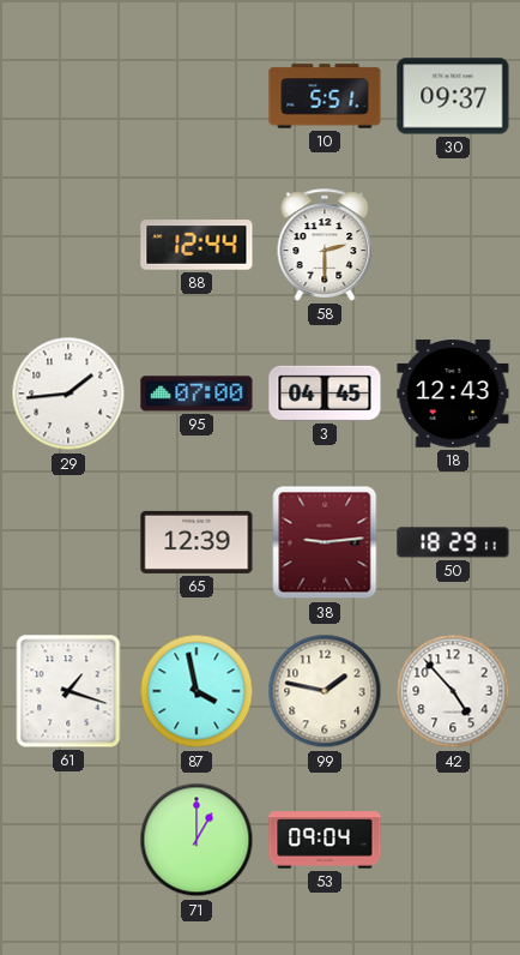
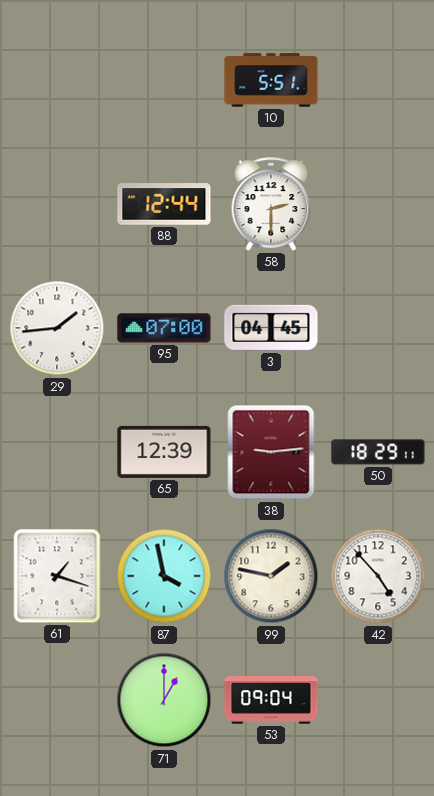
30: 09:37 -> none (453, 96)
18: 12:43 -> none (453, 394)
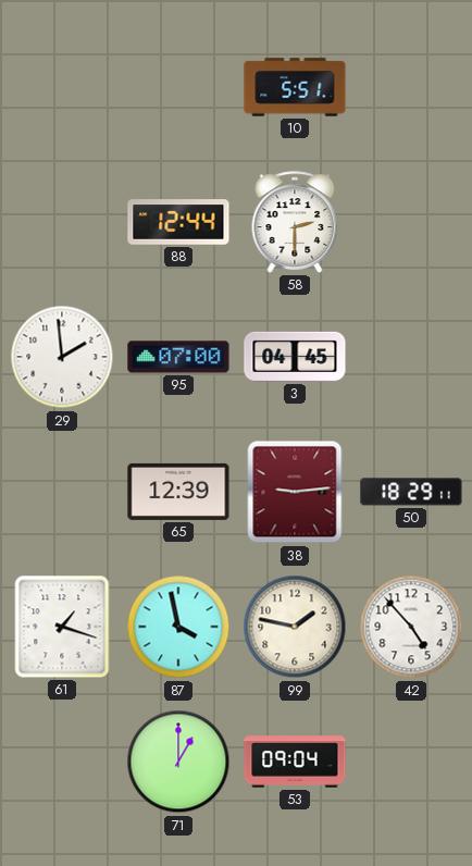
29: 1:44 -> 1:59 (62, 357)
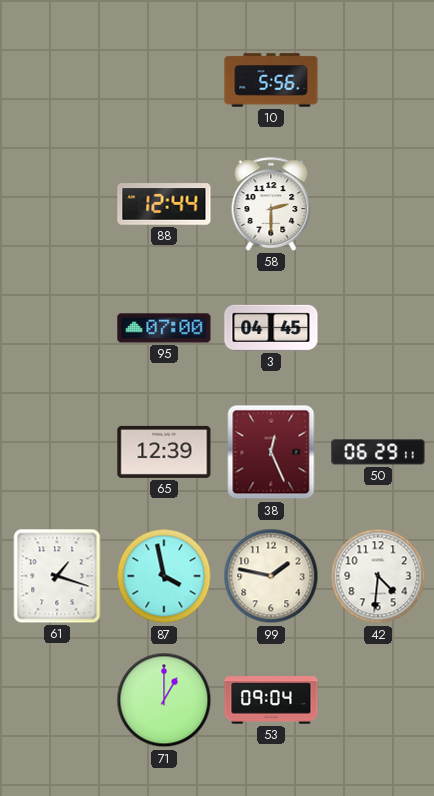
10: 5:51 -> 5:56 (271, 80)
29: 1:59 -> none (62, 357)
38: 9:14 -> 12:26 (271, 452)
50: 18:29 -> 06:29 (378, 452)
42: 4:53 -> 4:31 (378, 576)
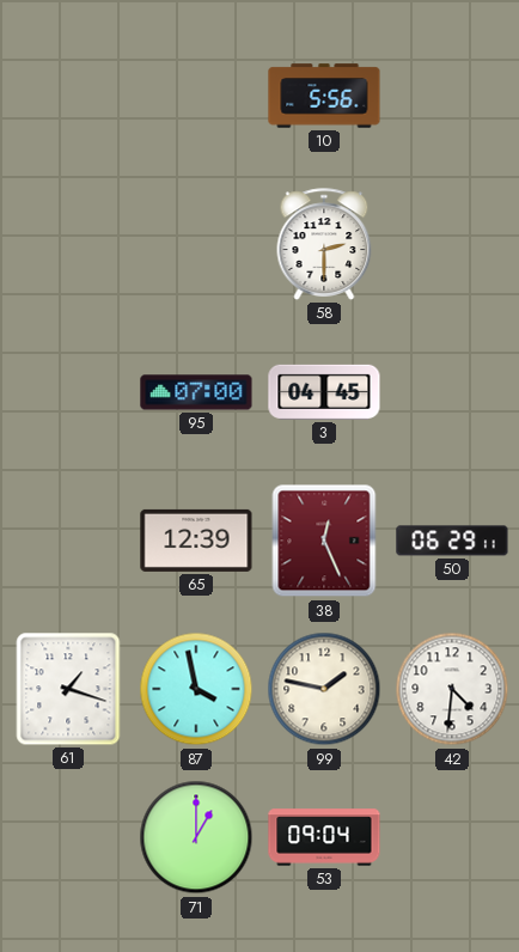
88: 12:44 -> none (164, 204)
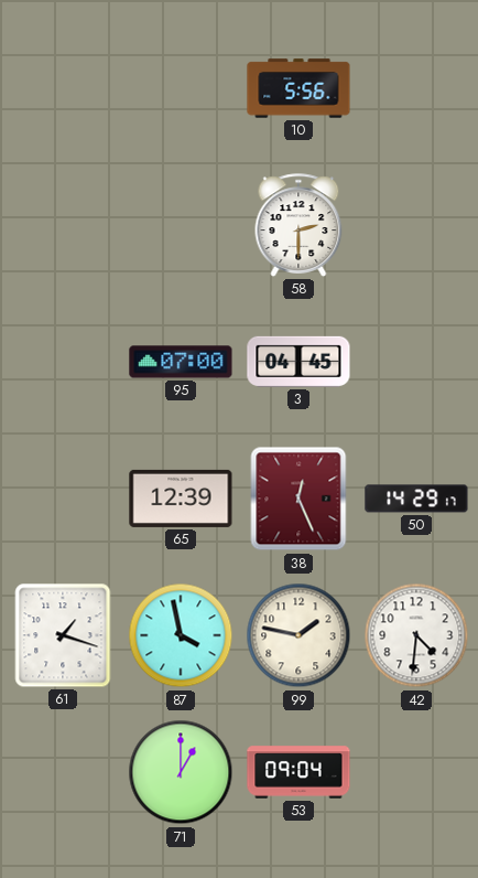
50: 06:29 -> 14:29 (416, 499)
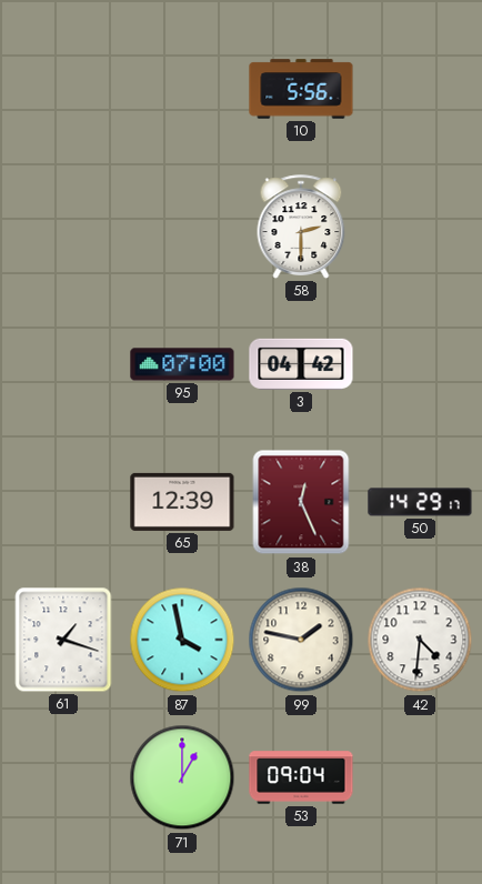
3: 04:45 -> 04:42 (301, 364)
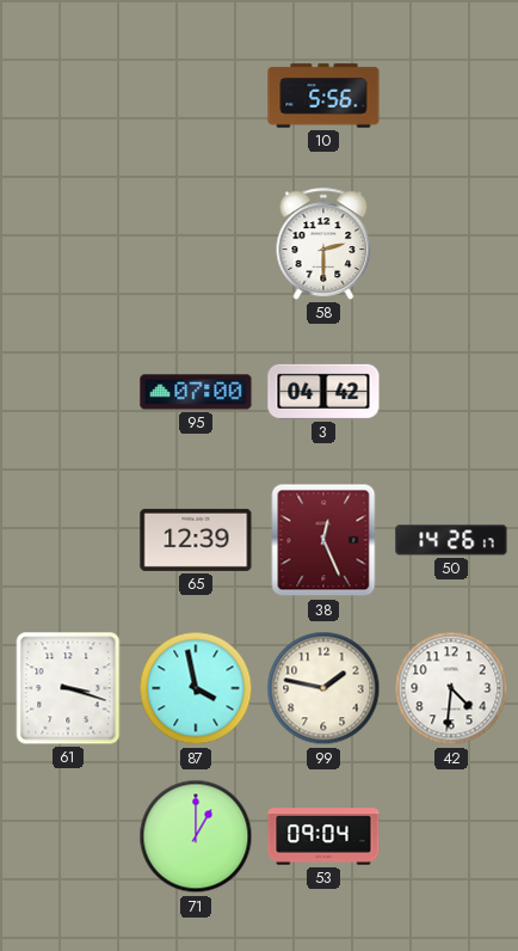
50: 14:29 -> 14:26 (451, 540)
61: 1:18 -> 3:18 (68, 688)
